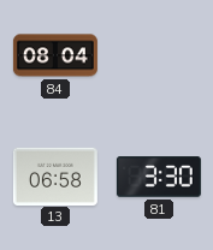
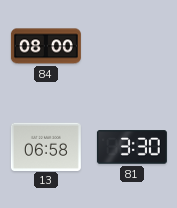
84: 08:04 -> 08:00 (46, 46)
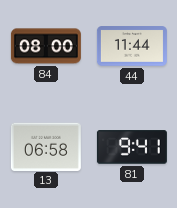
44: none -> 11:44 (132, 46)
81: 3:30 -> 9:41 (132, 147)
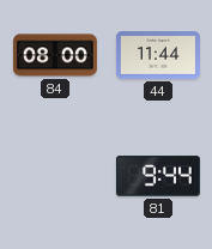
13: 06:58 -> none (46, 146)
81: 9:41 -> 9:44 (158, 176)
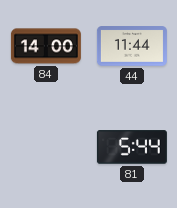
84: 08:00 -> 14:00 (46, 46)
81: 9:44 -> 5:44 (132, 147)
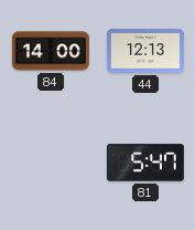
44: 11:44 -> 12:13 (145, 51)
81: 5:44 -> 5:47 (145, 163)
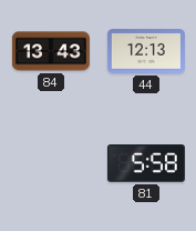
84: 14:00 -> 13:43 (51, 51)
81: 5:47 -> 5:58 (146, 163)
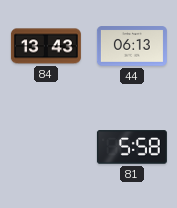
44: 12:13 -> 06:13 (132, 46)
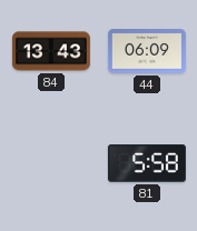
44: 06:13 -> 06:09 (147, 51)
